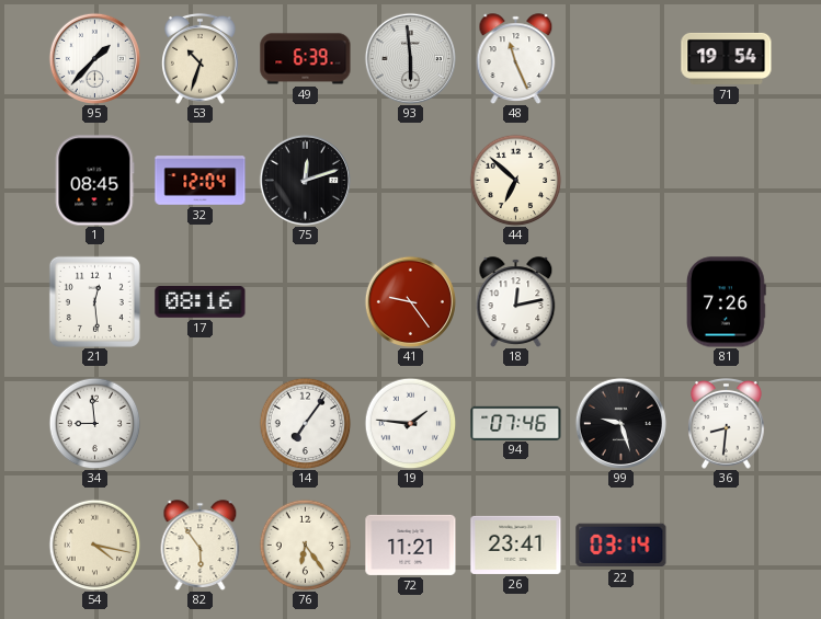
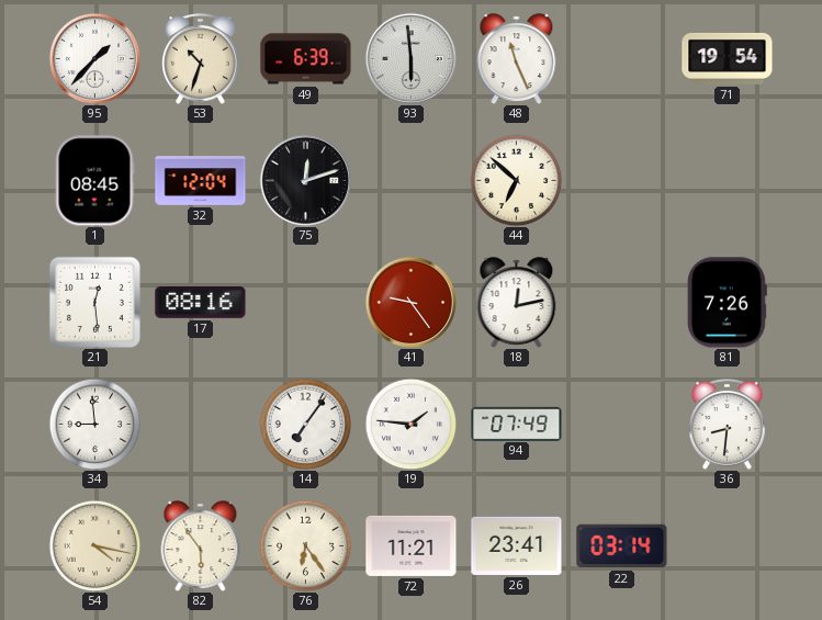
94: 07:46 -> 07:49 (517, 424)
99: 9:27 -> none (620, 423)
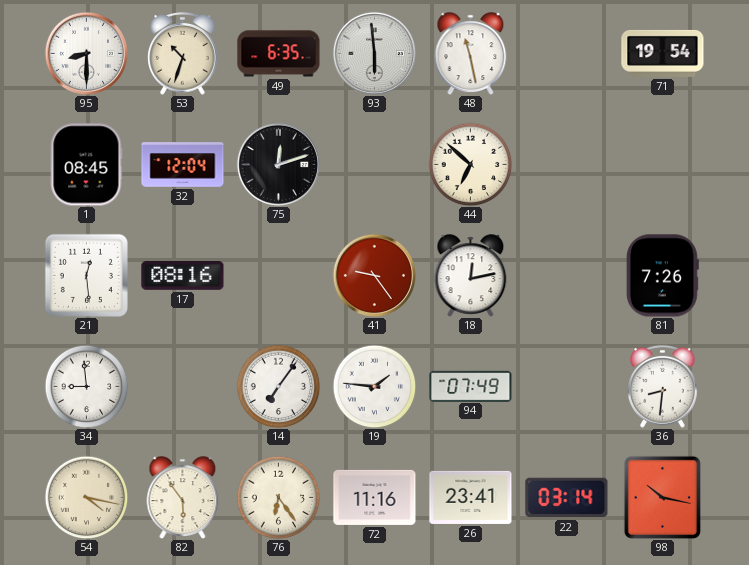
95: 1:37 -> 8:30 (86, 53)
49: 6:39 -> 6:35 (279, 54)
48: 11:26 -> 11:28 (471, 54)
72: 11:21 -> 11:16 (375, 497)
98: none -> 10:17 (662, 497)
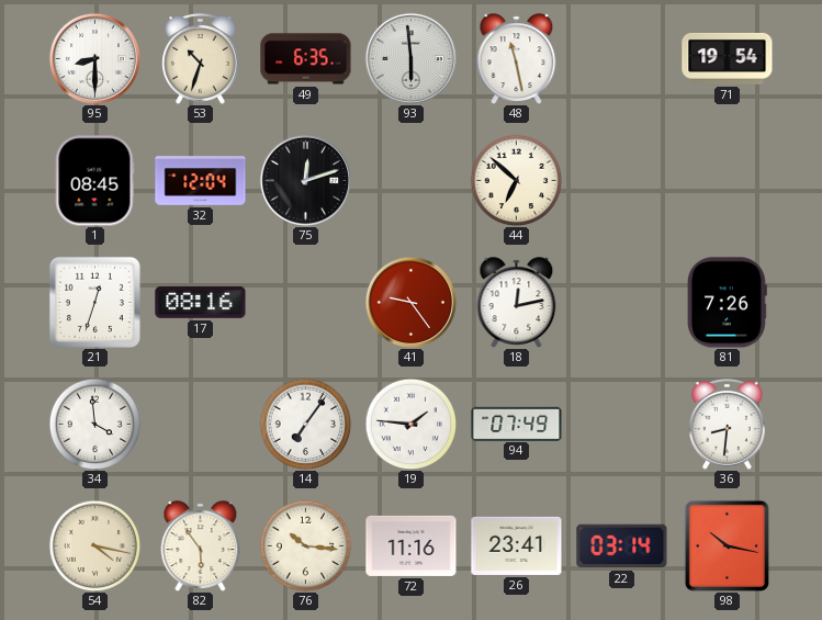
21: 12:29 -> 12:33 (94, 302)
34: 8:59 -> 3:59 (94, 424)
76: 6:24 -> 10:16 (305, 545)
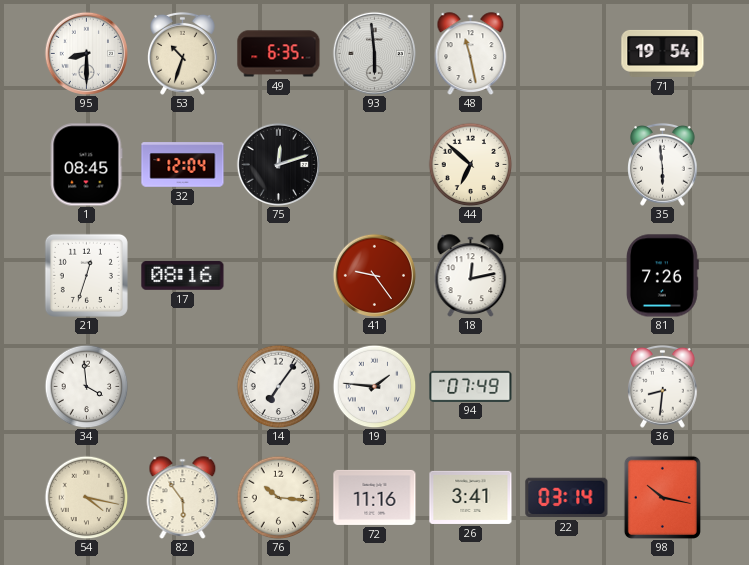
35: none -> 5:59 (663, 164)
26: 23:41 -> 3:41 (471, 497)
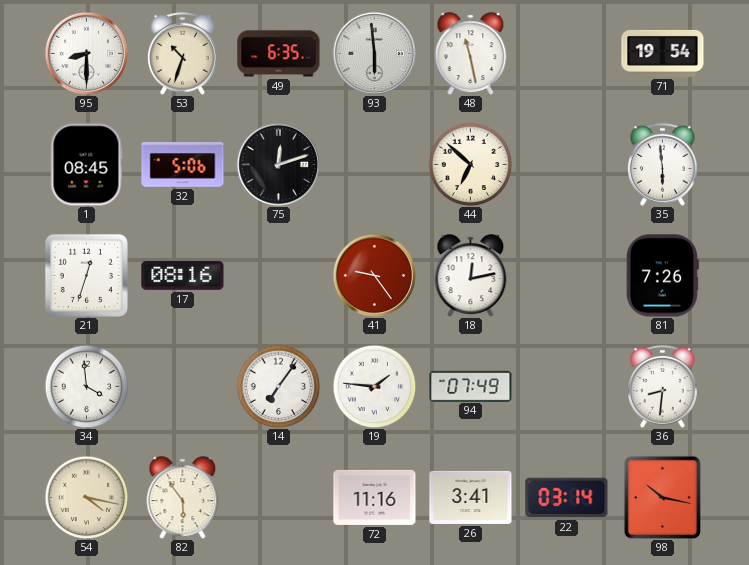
32: 12:04 -> 5:06 (183, 165)
76: 10:16 -> none (278, 497)
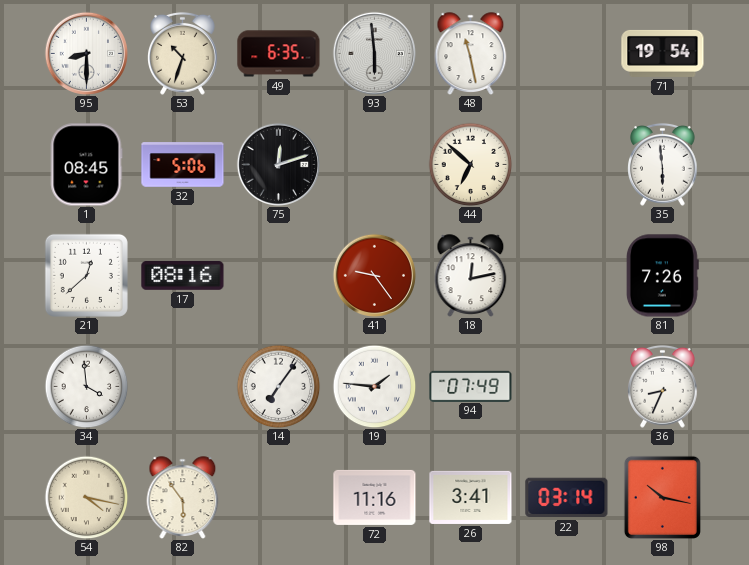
21: 12:33 -> 12:38 (86, 275)
36: 8:31 -> 8:34 (663, 386)
